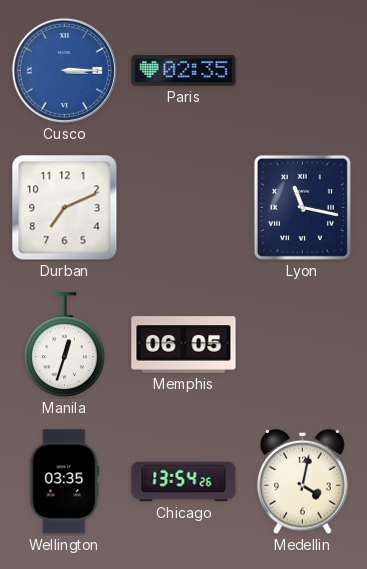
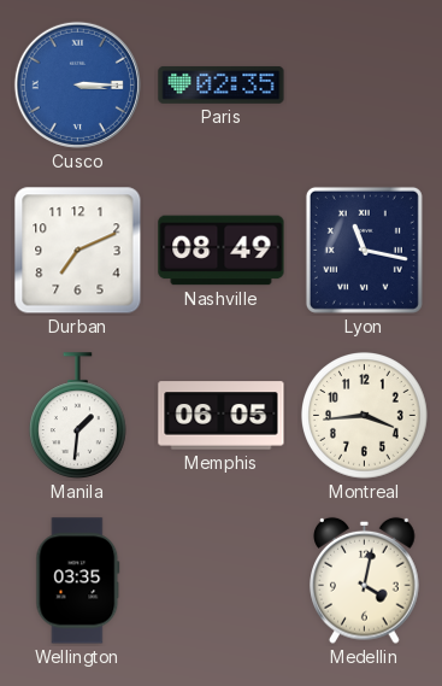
Nashville: none -> 08:49 (222, 251)
Manila: 12:33 -> 1:31 (78, 416)
Montreal: none -> 3:44 (365, 416)
Chicago: 13:54 -> none (184, 482)
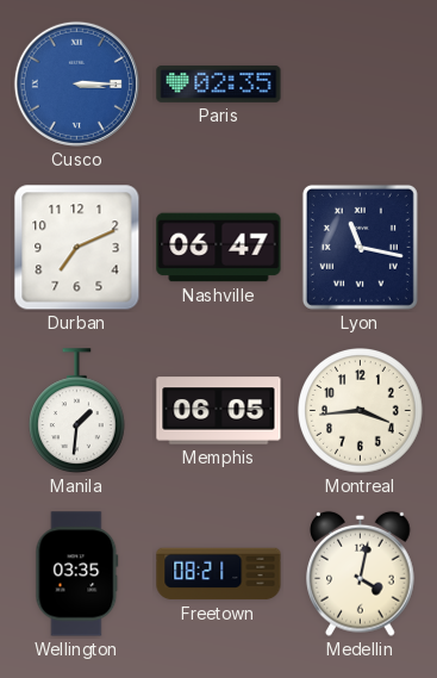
Nashville: 08:49 -> 06:47 (219, 248)
Freetown: none -> 08:21 (219, 574)
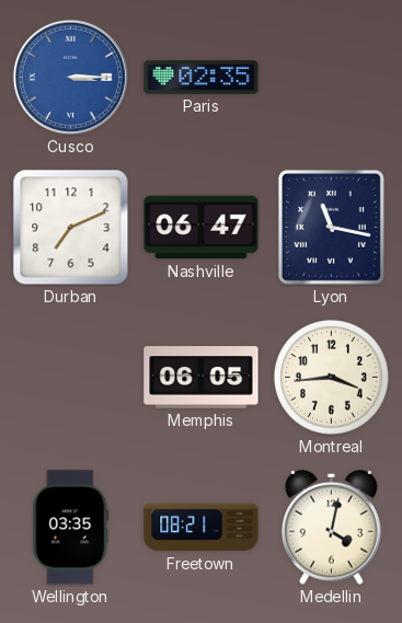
Manila: 1:31 -> none (77, 411)
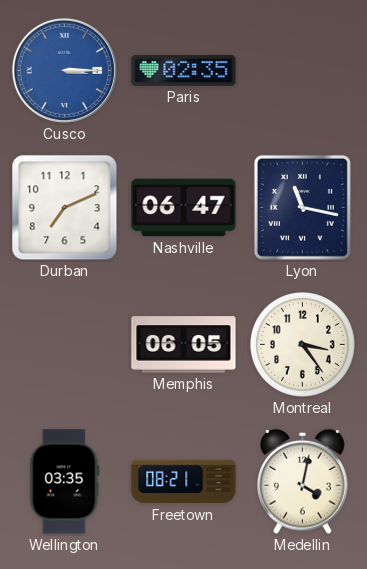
Montreal: 3:44 -> 3:24 (303, 345)
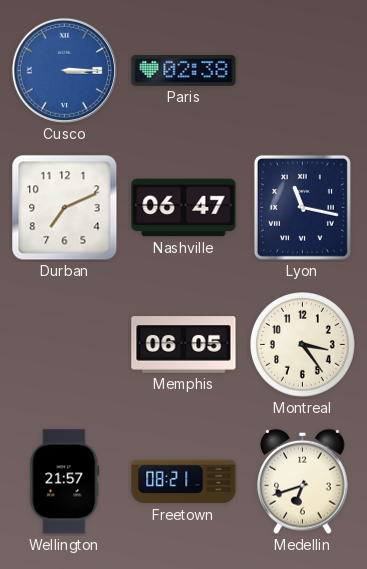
Paris: 02:35 -> 02:38 (184, 71)
Wellington: 03:35 -> 21:57 (65, 482)
Medellin: 4:02 -> 6:42 (303, 481)
